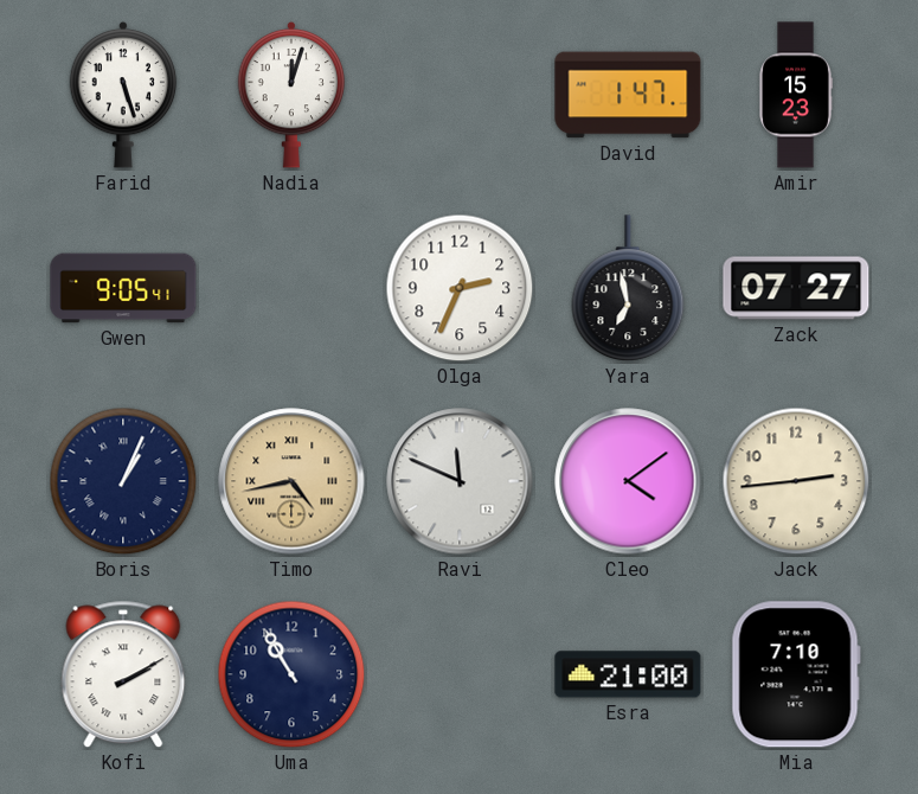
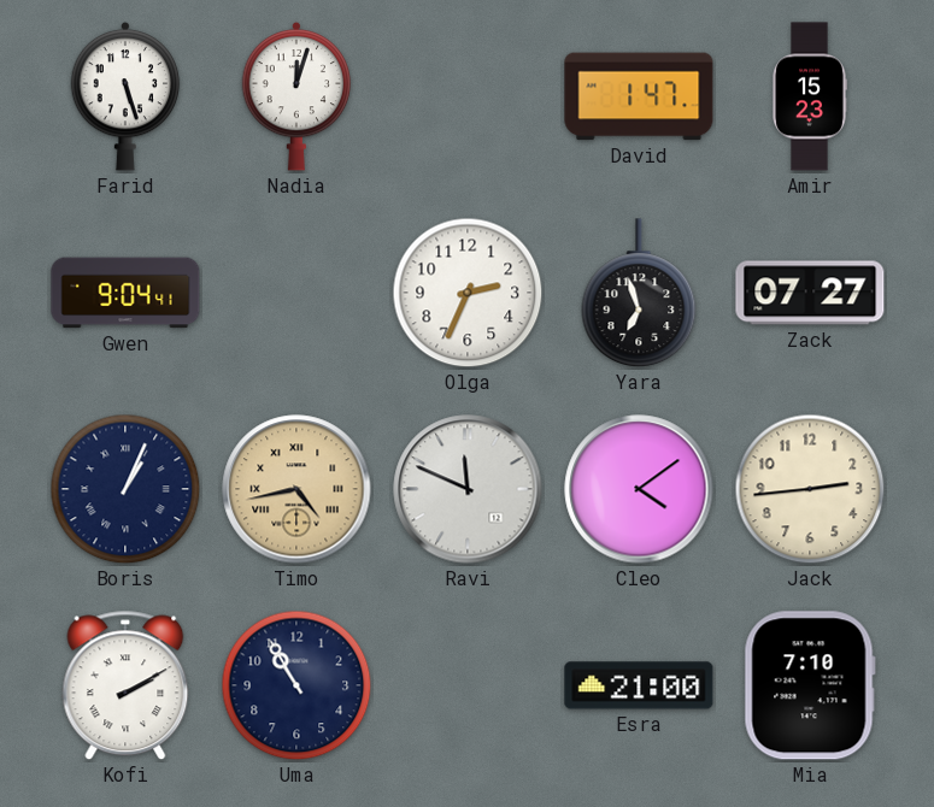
Gwen: 9:05 -> 9:04 (125, 293)
Yara: 6:58 -> 6:57 (639, 294)
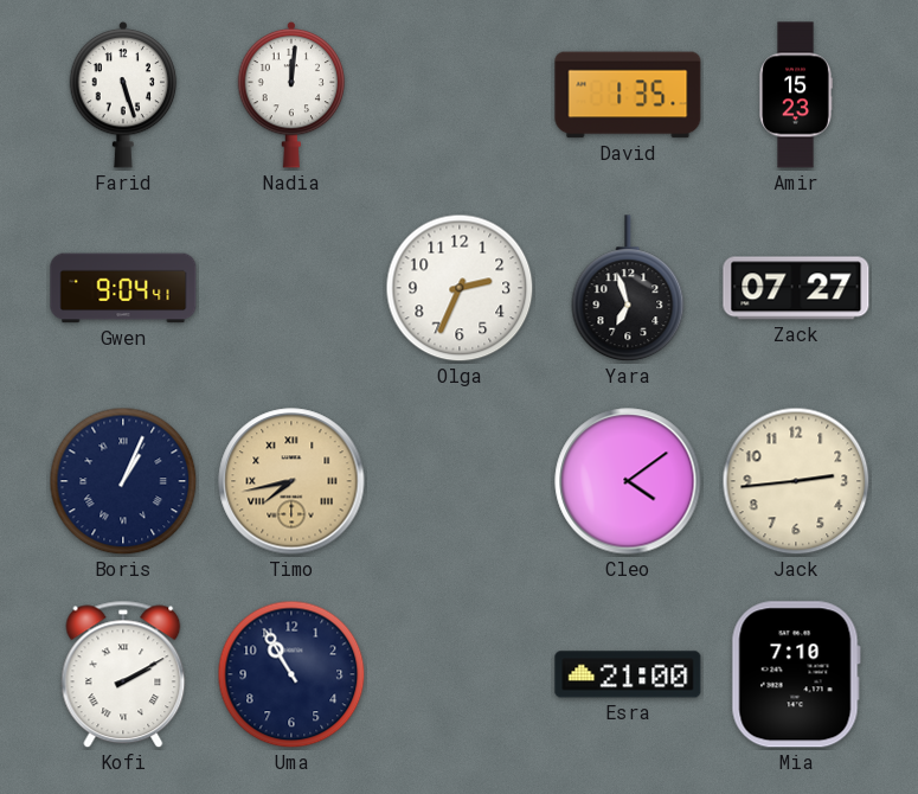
Nadia: 12:03 -> 12:01 (291, 95)
David: 1:47 -> 1:35 (628, 95)
Timo: 4:43 -> 7:43 (291, 481)
Ravi: 11:49 -> none (468, 489)
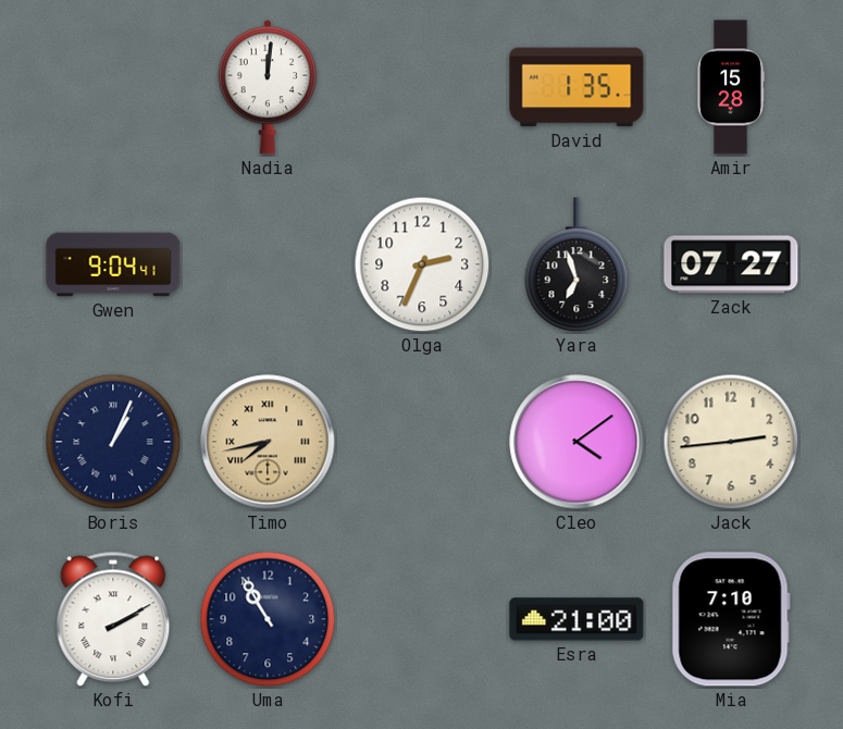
Farid: 5:27 -> none (123, 95)
Amir: 15:23 -> 15:28 (731, 87)
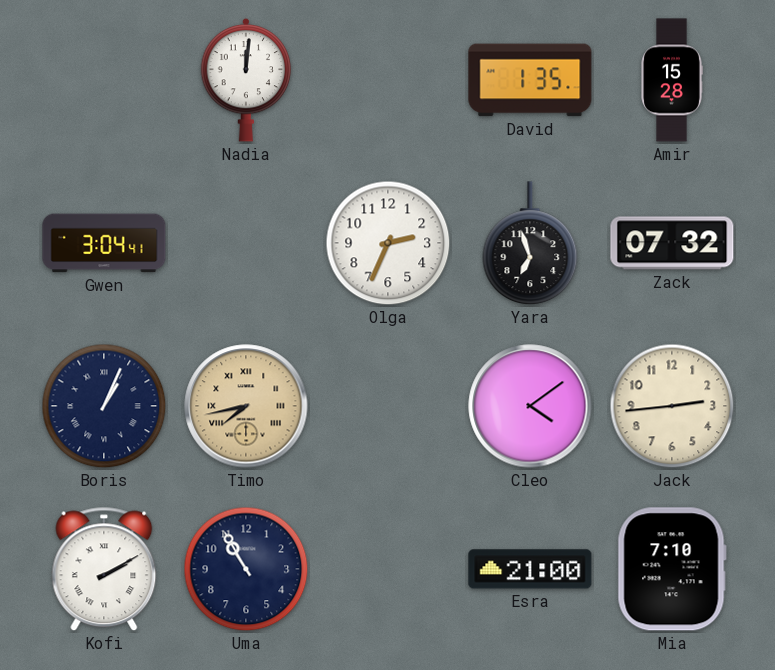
Gwen: 9:04 -> 3:04 (104, 243)
Zack: 07:27 -> 07:32 (672, 243)
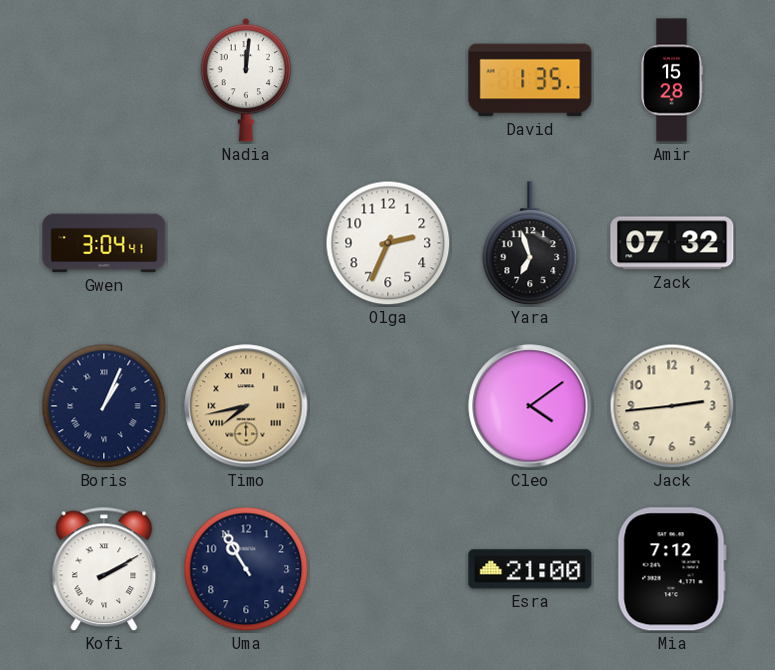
Mia: 7:10 -> 7:12 (672, 569)
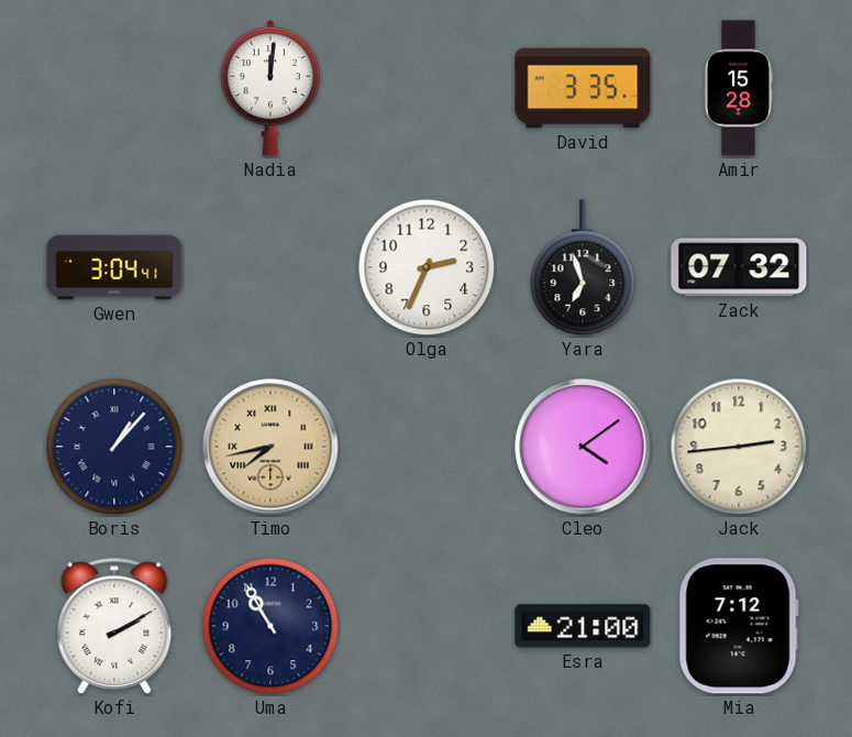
David: 1:35 -> 3:35 (583, 88)
Boris: 1:04 -> 1:07 (114, 447)
